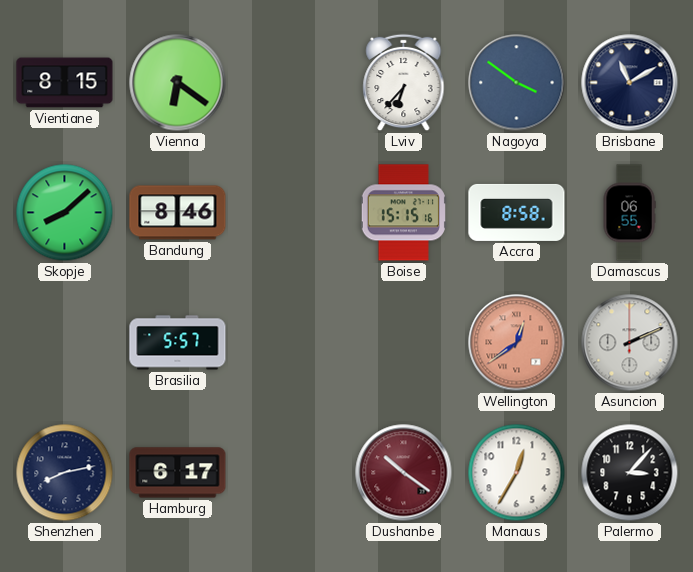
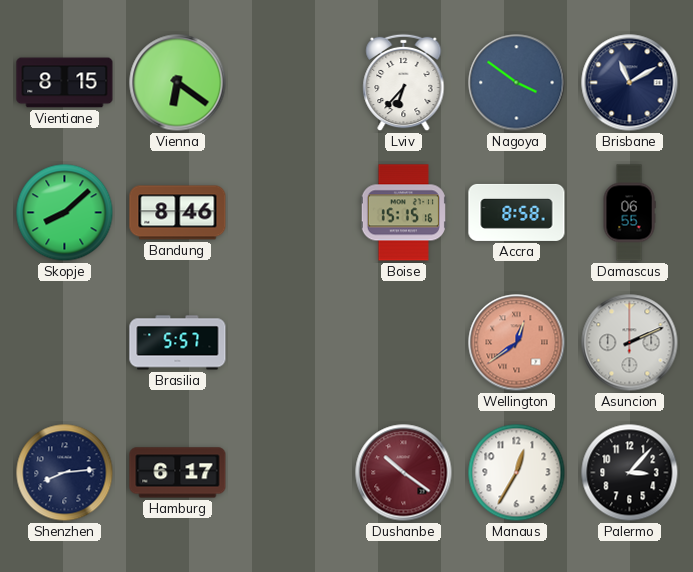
Shenzhen: 8:13 -> 8:14 (65, 473)
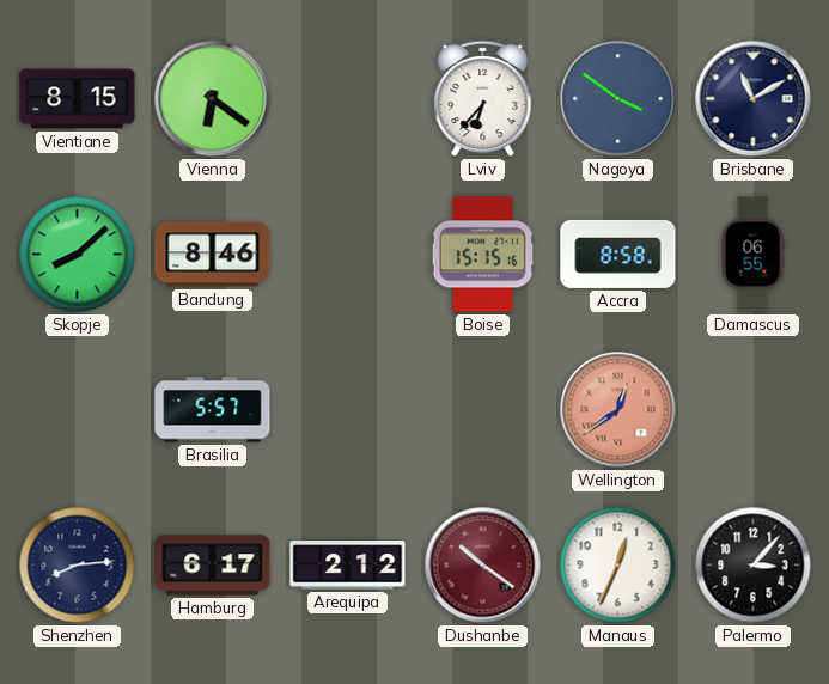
Asuncion: 2:11 -> none (630, 343)
Arequipa: none -> 2:12 (348, 566)
Manaus: 12:35 -> 12:34 (618, 566)
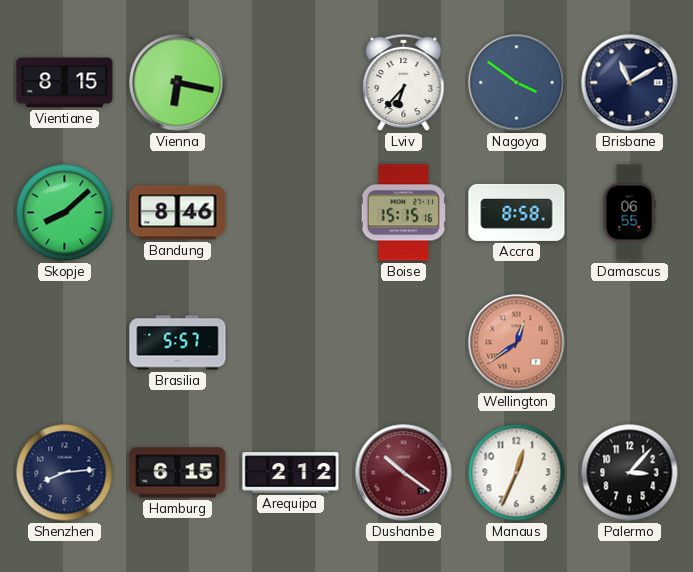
Vienna: 6:21 -> 6:17 (178, 83)
Hamburg: 6:17 -> 6:15 (178, 473)
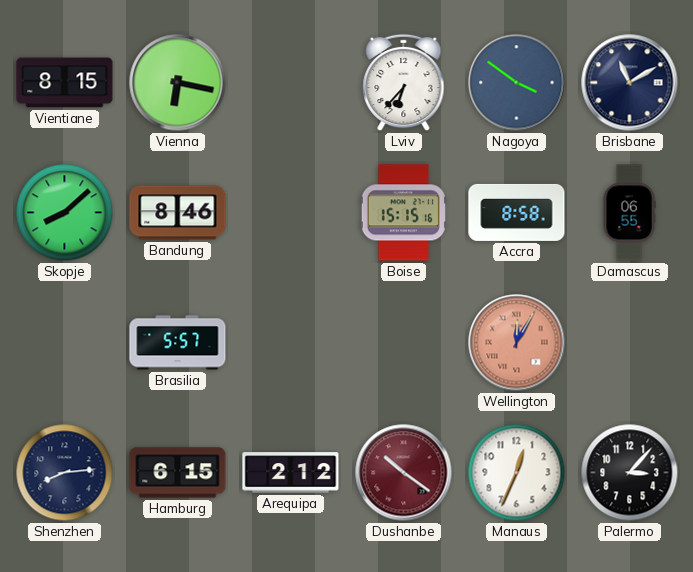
Wellington: 12:39 -> 12:05 (517, 343)
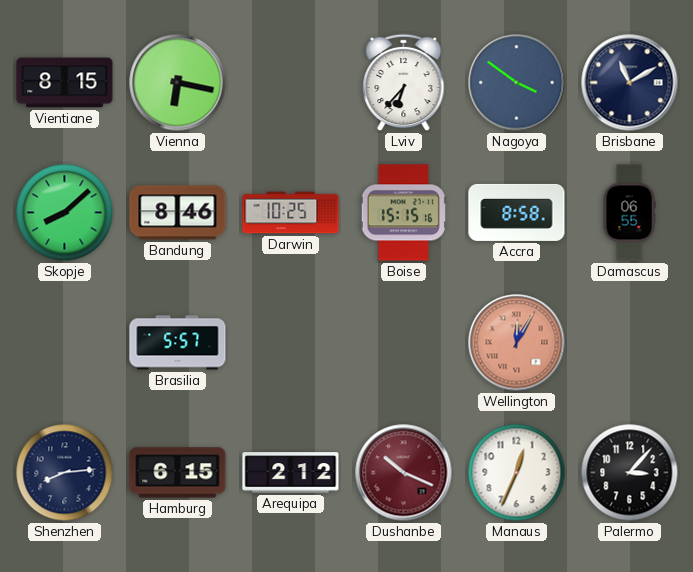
Darwin: none -> 10:25 (291, 213)
Dushanbe: 10:21 -> 10:19 (404, 473)
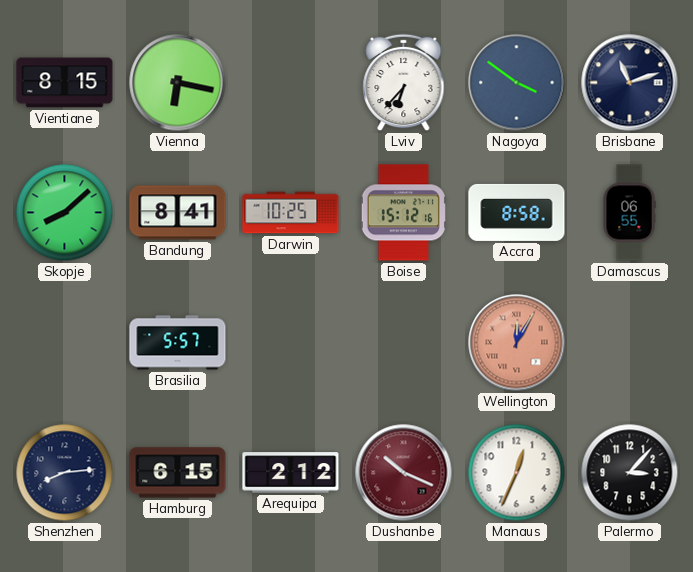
Brisbane: 11:10 -> 11:12 (630, 83)
Bandung: 8:46 -> 8:41 (178, 213)
Boise: 15:15 -> 15:12 (403, 213)
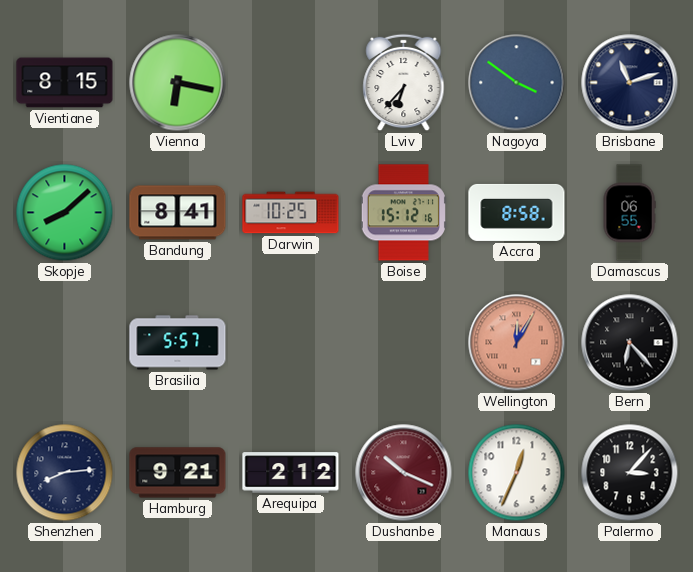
Bern: none -> 6:23 (630, 343)
Hamburg: 6:15 -> 9:21 (178, 473)
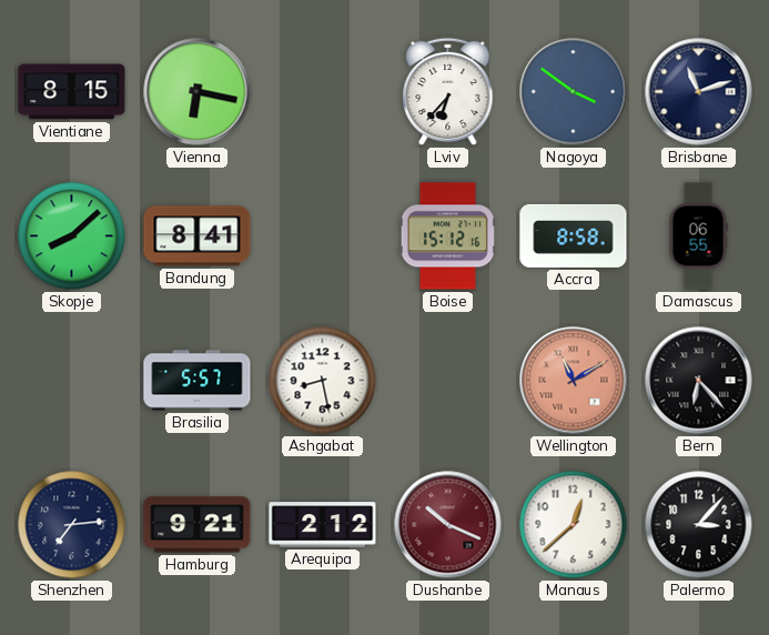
Darwin: 10:25 -> none (291, 213)
Ashgabat: none -> 8:28 (323, 381)
Wellington: 12:05 -> 11:10 (574, 381)
Shenzhen: 8:14 -> 7:14 (72, 525)
Manaus: 12:34 -> 12:38 (574, 525)
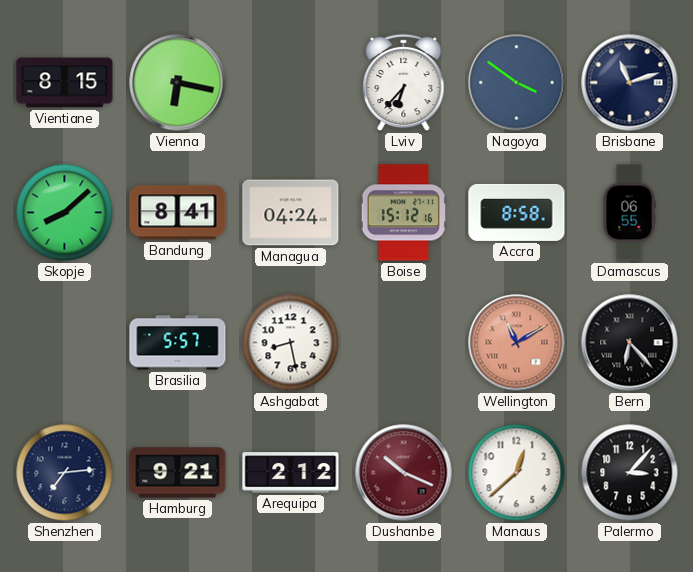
Managua: none -> 04:24 (291, 213)
